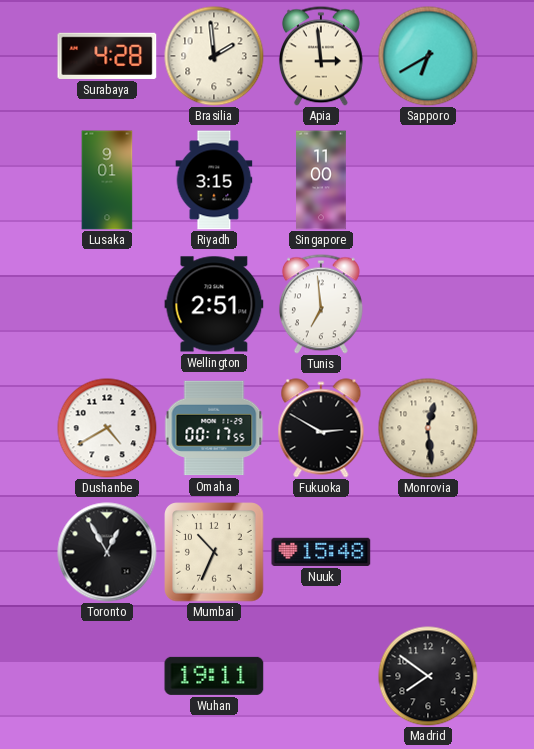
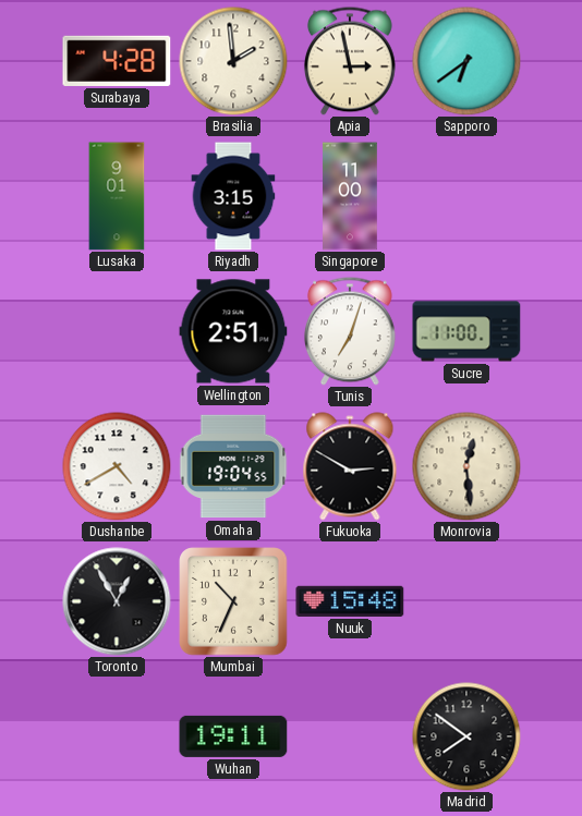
Apia: 2:59 -> 2:58 (350, 61)
Sapporo: 6:40 -> 6:39 (466, 61)
Tunis: 6:59 -> 7:03 (350, 331)
Sucre: none -> 11:00 (466, 331)
Omaha: 00:17 -> 19:04 (233, 466)
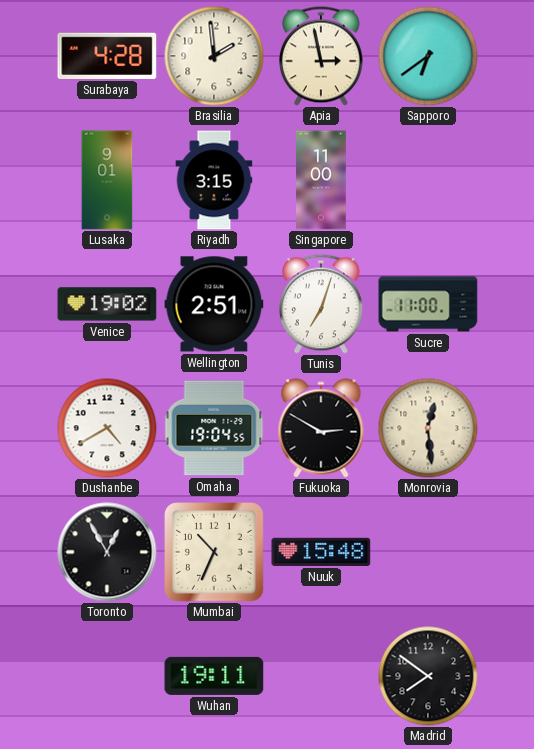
Venice: none -> 19:02 (107, 304)
